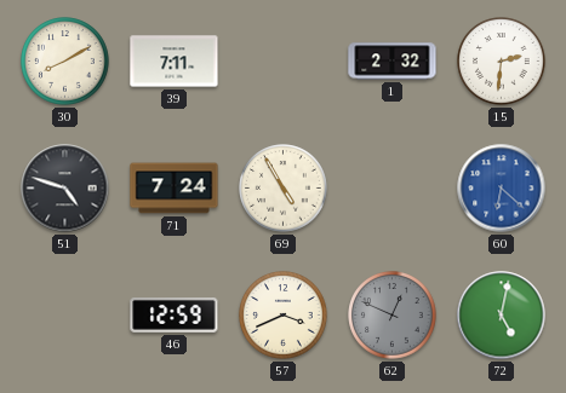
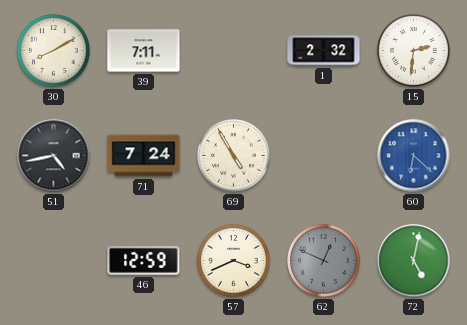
51: 4:48 -> 4:43 (54, 156)
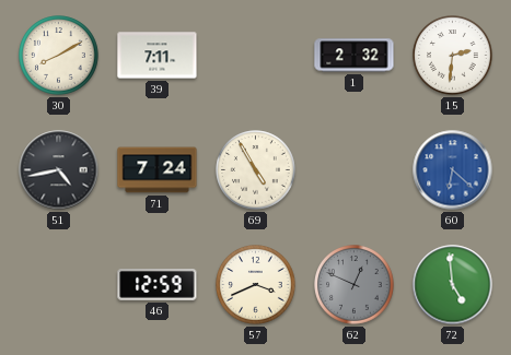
72: 5:02 -> 4:59 (453, 285)
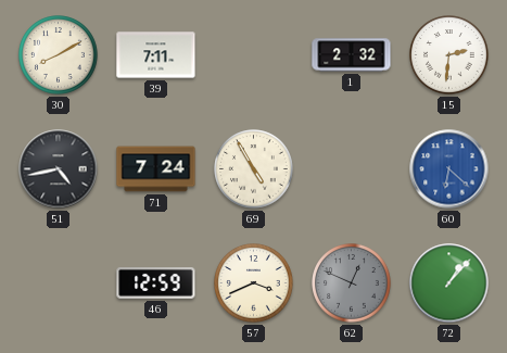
72: 4:59 -> 1:07 (449, 283)
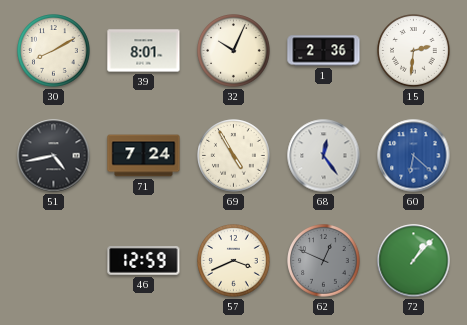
39: 7:11 -> 8:01 (144, 51)
32: none -> 10:04 (234, 51)
1: 2:32 -> 2:36 (324, 51)
68: none -> 12:24 (324, 156)
